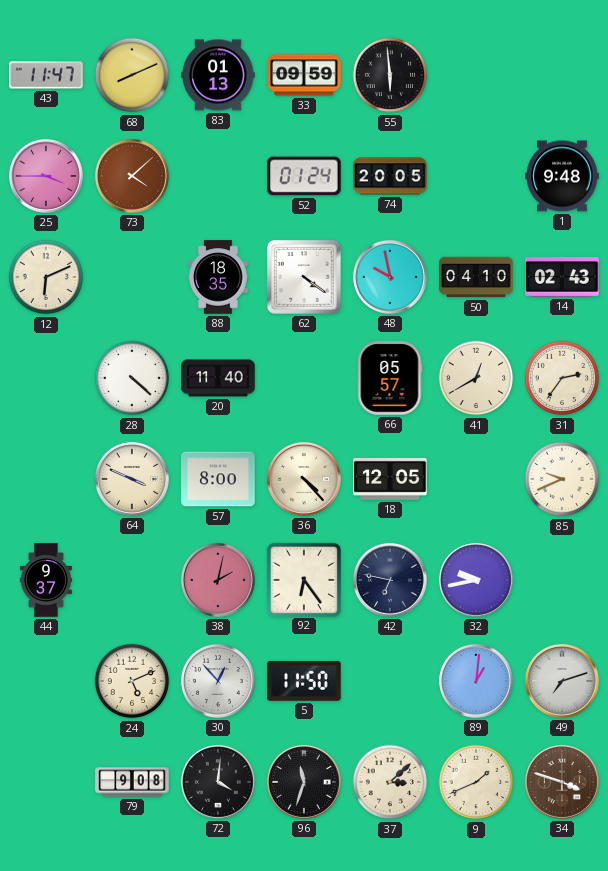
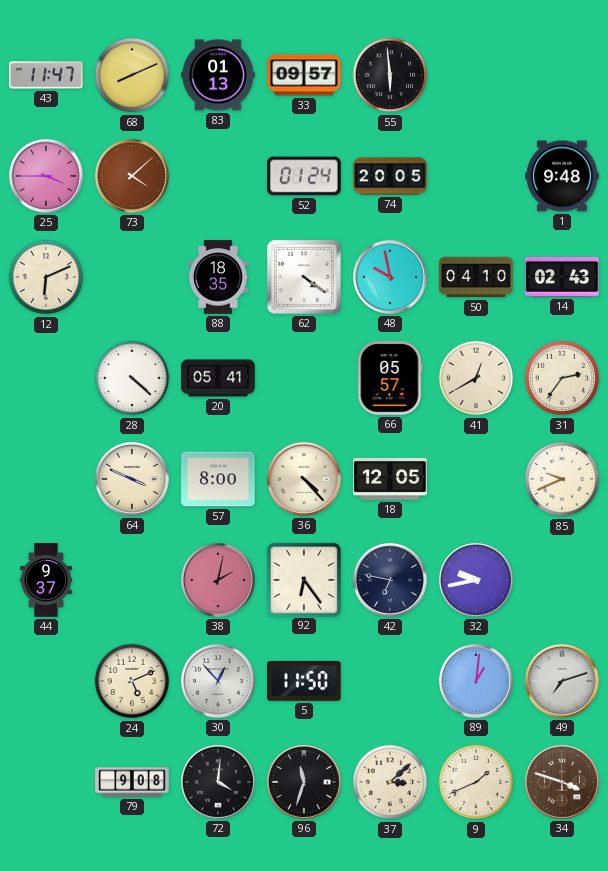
33: 09:59 -> 09:57 (304, 75)
20: 11:40 -> 05:41 (218, 378)
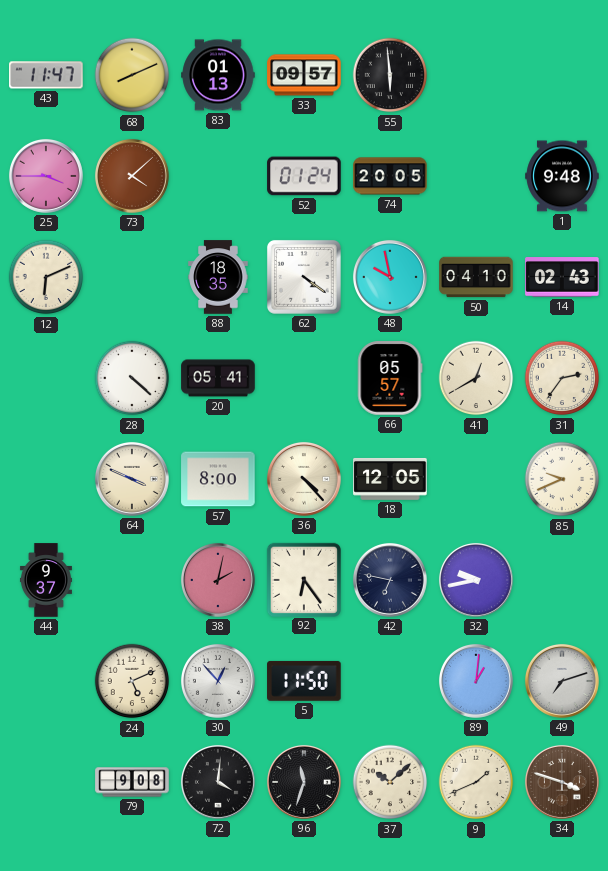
37: 3:08 -> 10:08 (390, 782)
